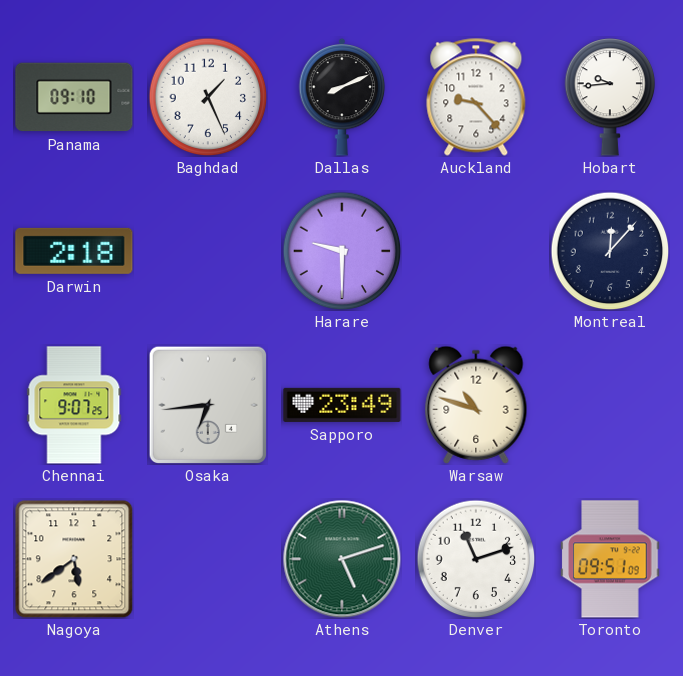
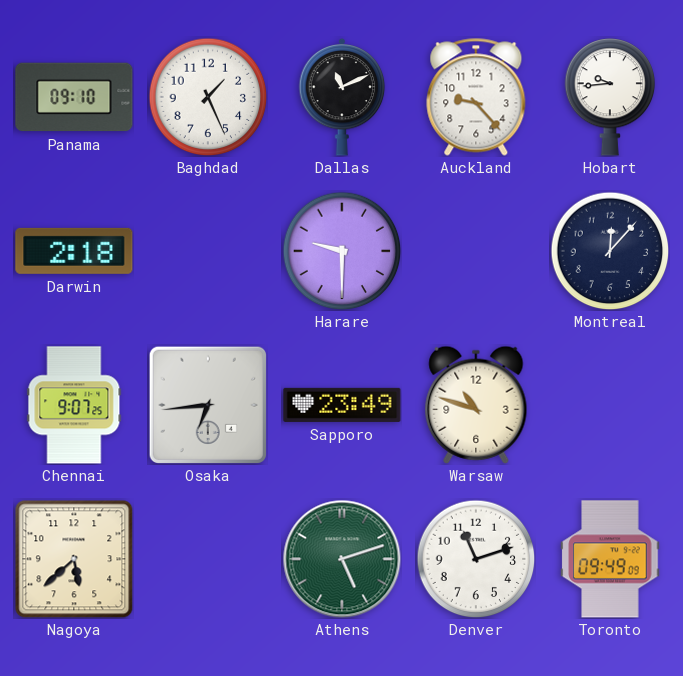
Dallas: 8:11 -> 11:11 (342, 97)
Nagoya: 5:39 -> 5:38 (74, 559)
Toronto: 09:51 -> 09:49 (610, 559)
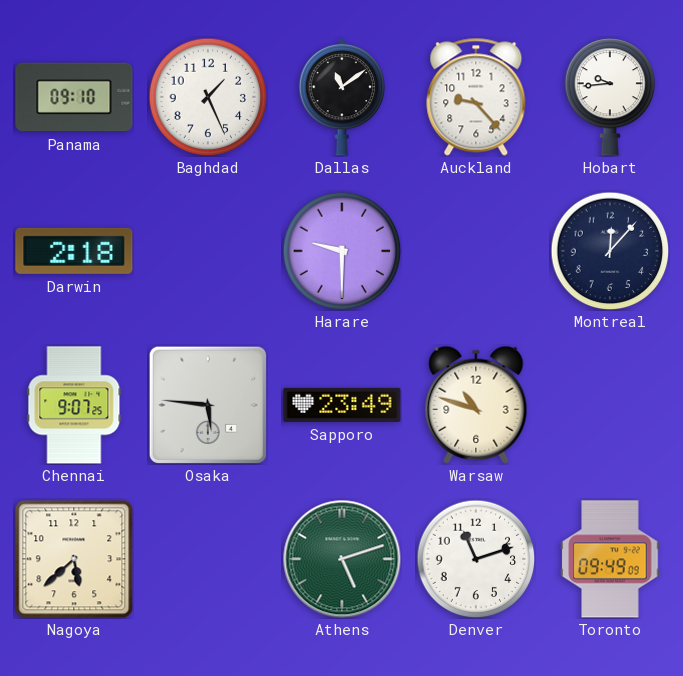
Dallas: 11:11 -> 11:09 (342, 97)
Osaka: 6:44 -> 5:46 (208, 405)
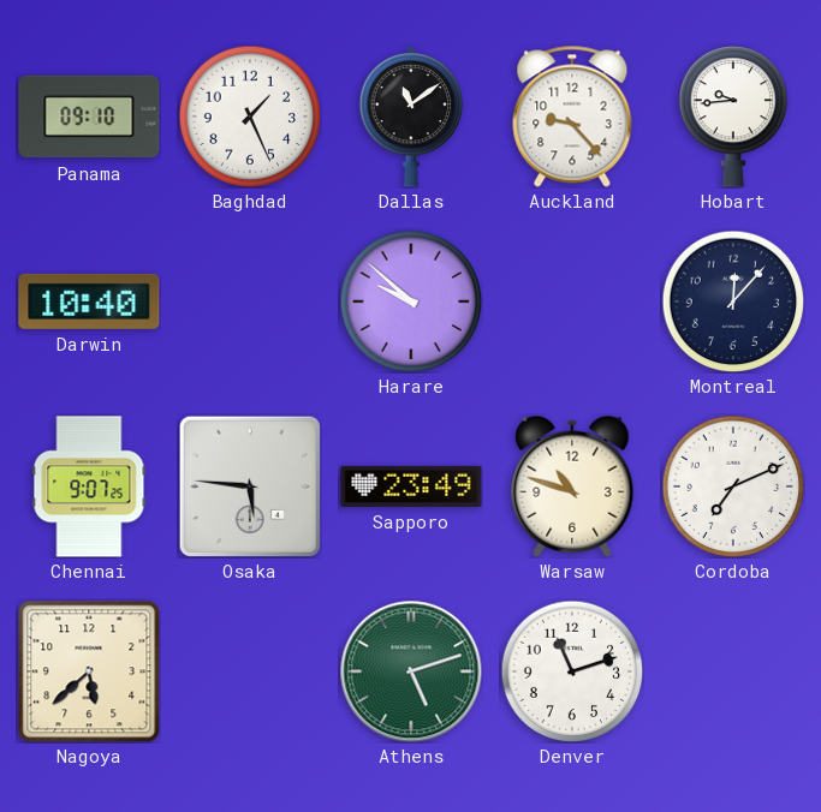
Darwin: 2:18 -> 10:40 (89, 301)
Harare: 9:30 -> 9:52 (411, 301)
Cordoba: none -> 7:11 (733, 486)
Toronto: 09:49 -> none (610, 559)
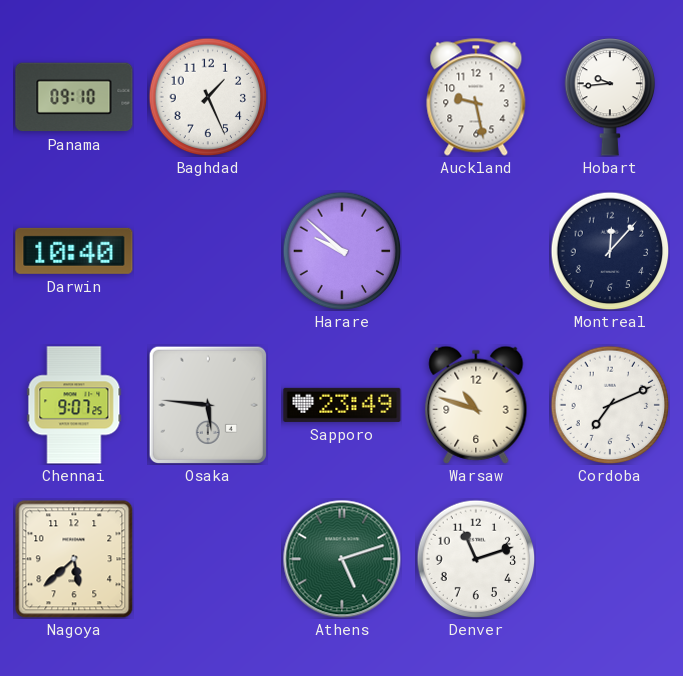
Dallas: 11:09 -> none (411, 117)
Auckland: 9:23 -> 9:28 (476, 97)
